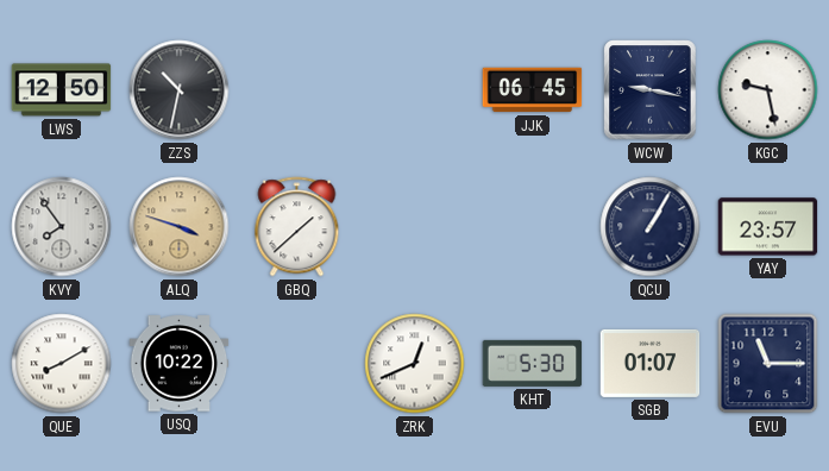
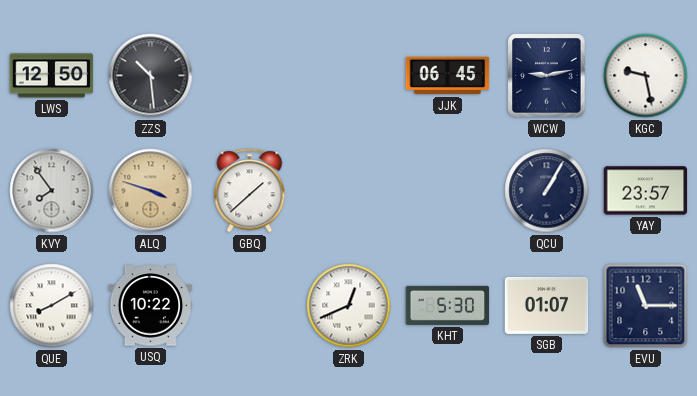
ZZS: 10:32 -> 10:29 (151, 76)
WCW: 9:17 -> 9:13 (547, 76)
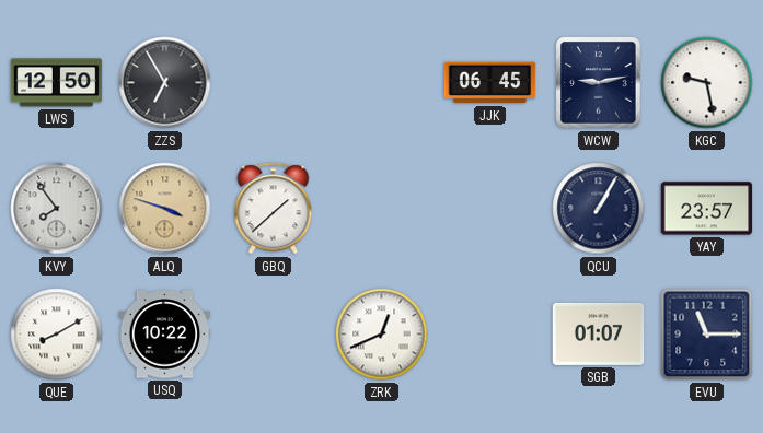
ZZS: 10:29 -> 6:55 (165, 83)
KHT: 5:30 -> none (448, 305)
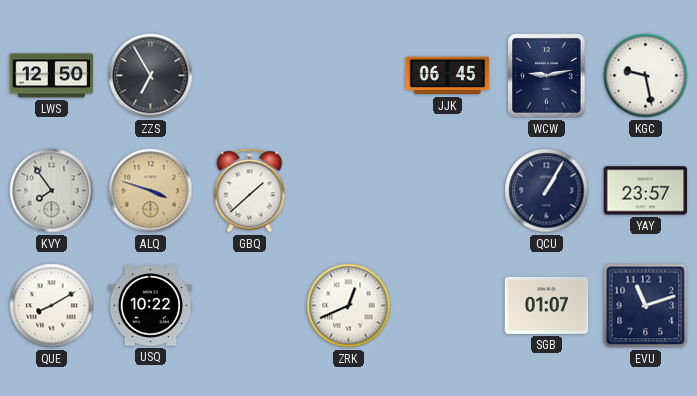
EVU: 11:15 -> 11:12 (646, 306)
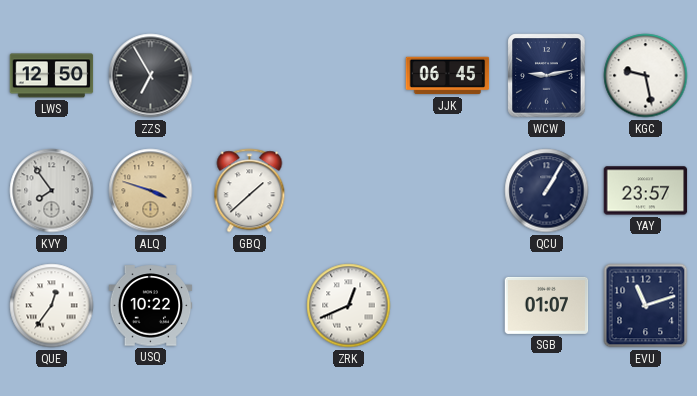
QUE: 8:10 -> 12:36 (52, 306)
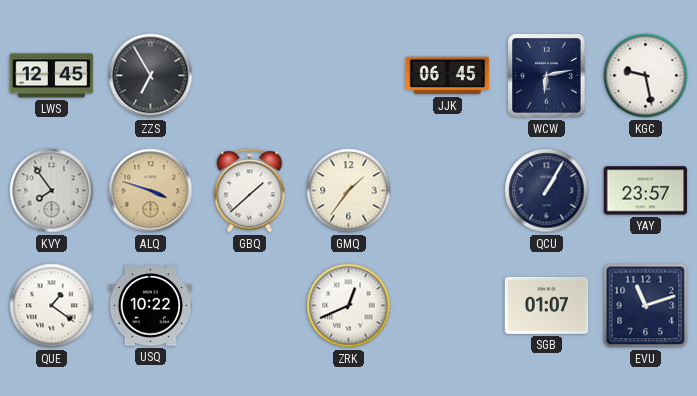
LWS: 12:50 -> 12:45 (52, 76)
WCW: 9:13 -> 6:13 (547, 76)
GMQ: none -> 1:36 (349, 191)
QUE: 12:36 -> 1:21 (52, 306)
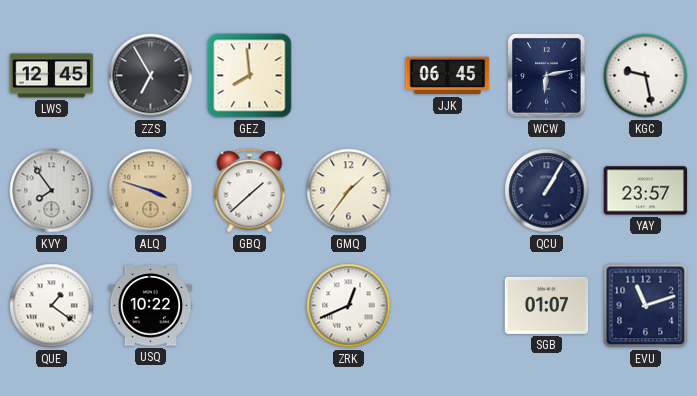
GEZ: none -> 7:59 (250, 76)
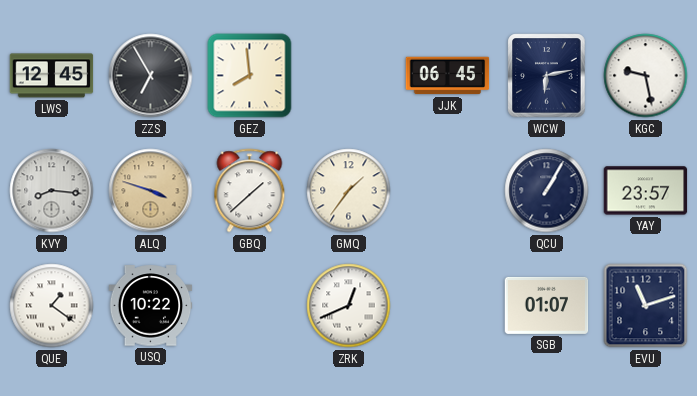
KVY: 7:54 -> 8:16 (52, 191)
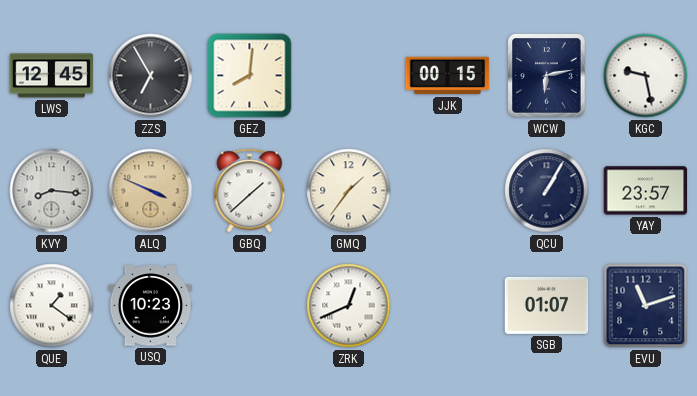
GEZ: 7:59 -> 8:01 (250, 76)
JJK: 06:45 -> 00:15 (448, 76)
ALQ: 3:48 -> 3:49 (151, 191)
USQ: 10:22 -> 10:23 (151, 306)
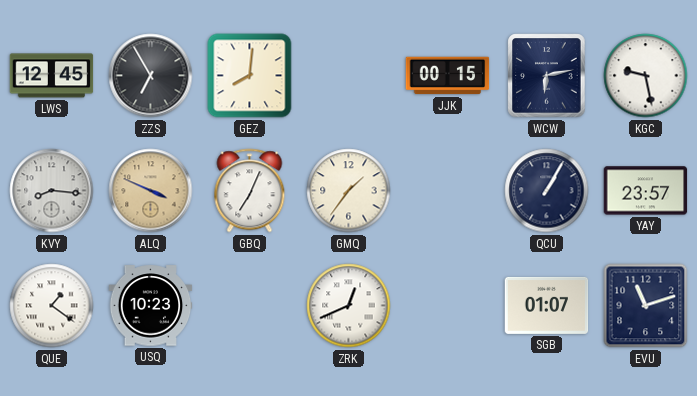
GBQ: 1:38 -> 7:04 (250, 191)
